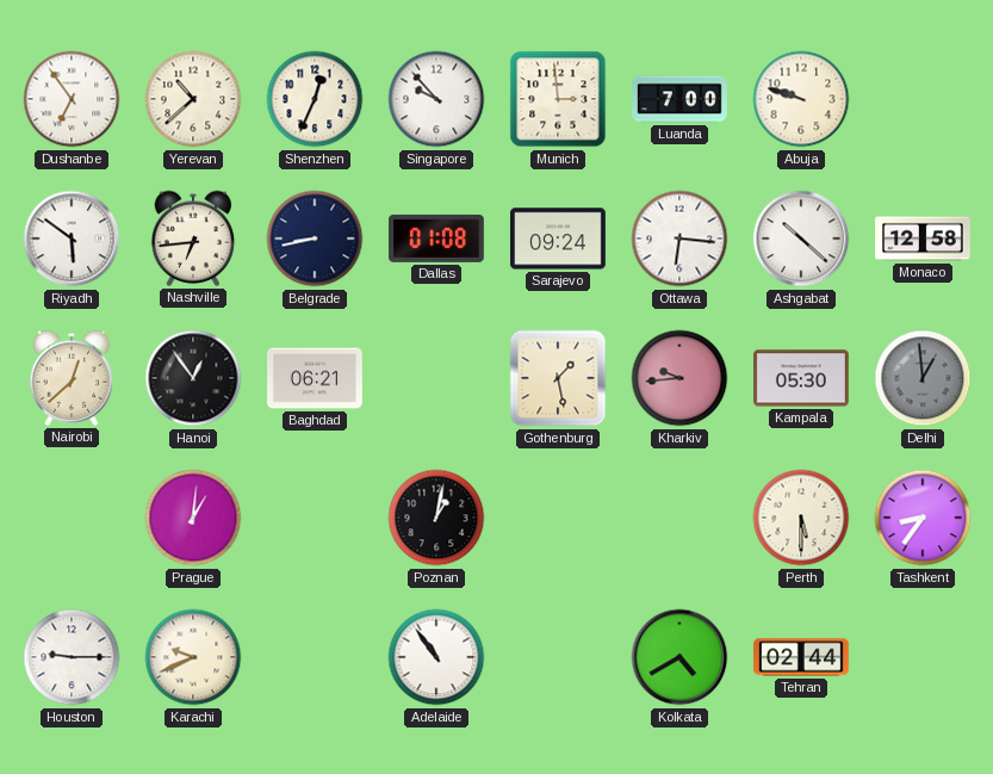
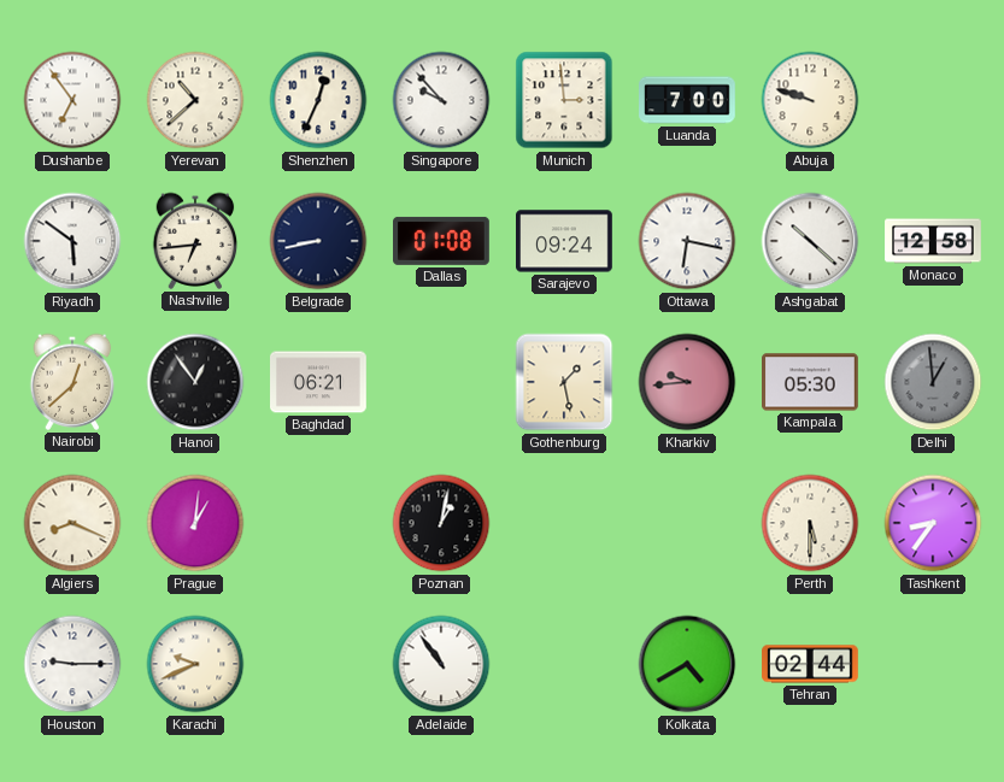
Ottawa: 6:16 -> 6:17 (687, 241)
Algiers: none -> 8:19 (72, 523)
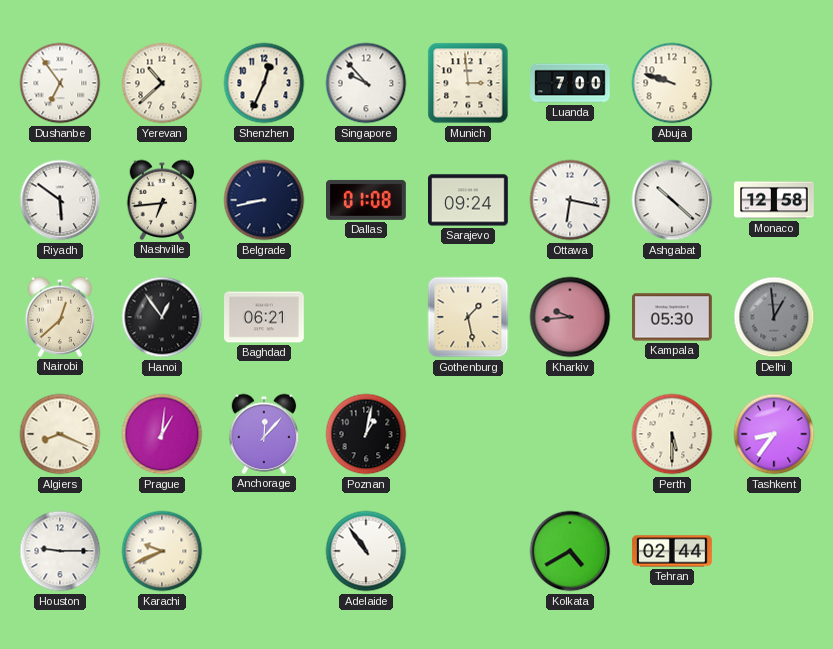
Anchorage: none -> 12:07 (264, 434)
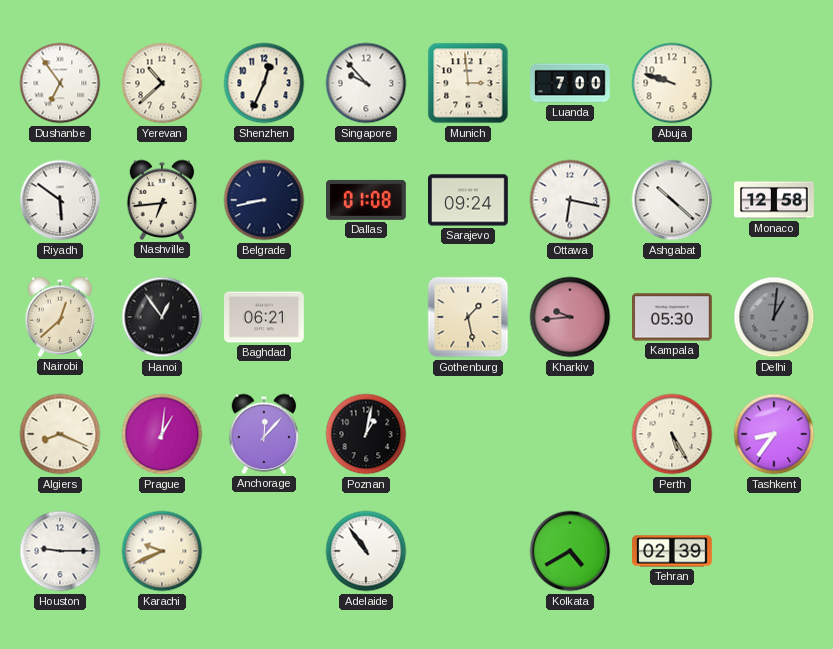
Delhi: 12:59 -> 1:01 (774, 317)
Perth: 5:30 -> 5:25 (672, 434)
Tehran: 02:44 -> 02:39 (672, 551)
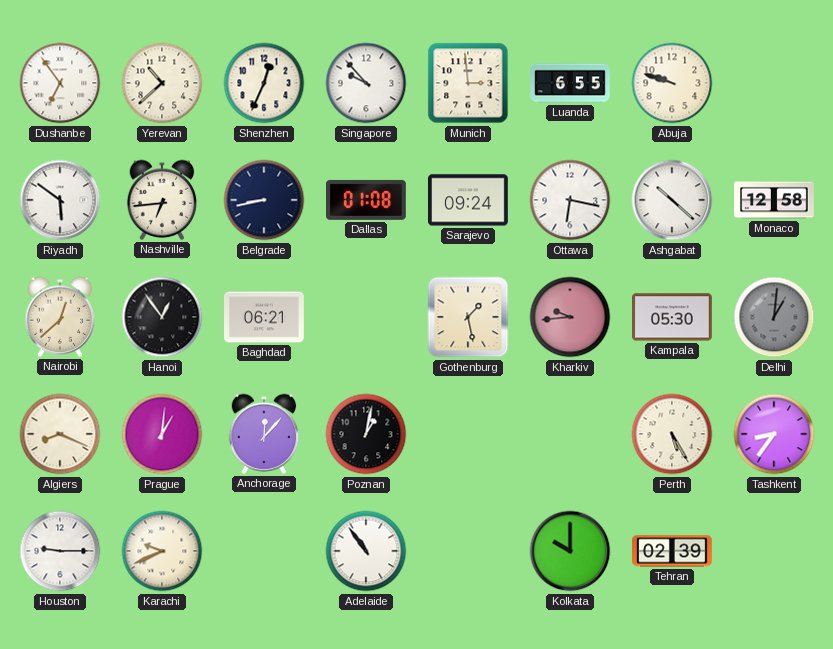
Luanda: 7:00 -> 6:55 (570, 83)
Kolkata: 4:40 -> 10:00 (570, 551)
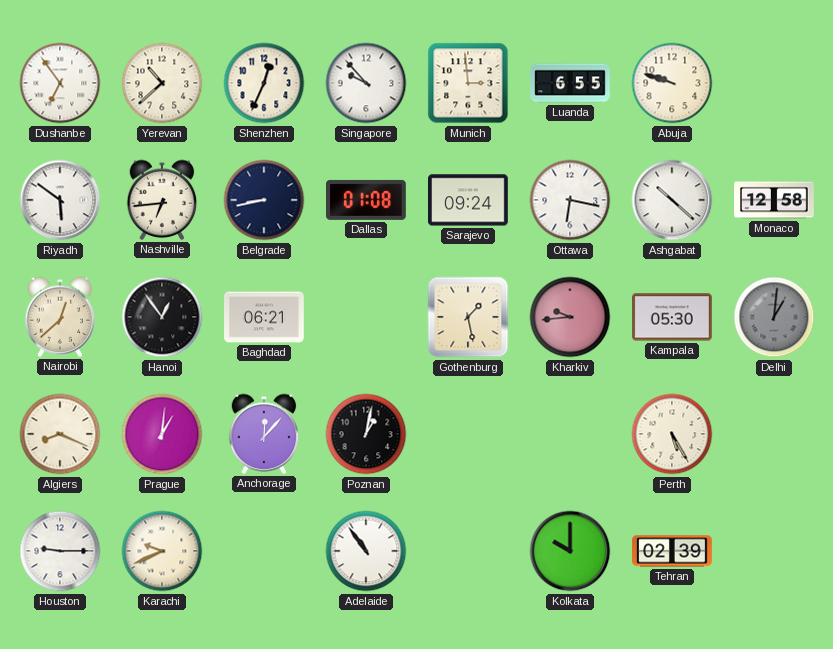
Tashkent: 8:36 -> none (774, 434)
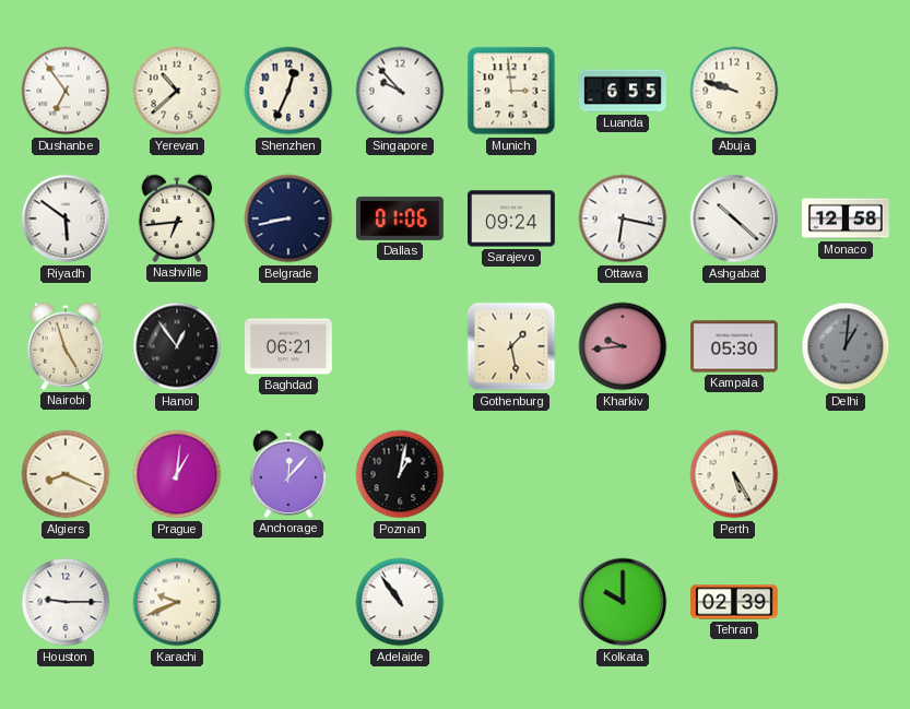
Dallas: 01:08 -> 01:06 (401, 218)
Nairobi: 12:38 -> 4:57 (66, 346)
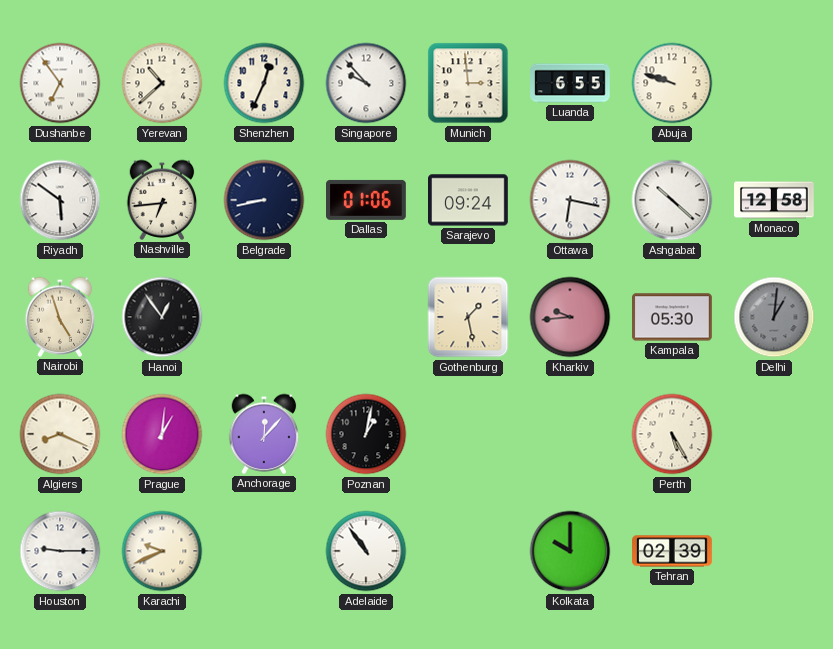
Baghdad: 06:21 -> none (288, 346)
